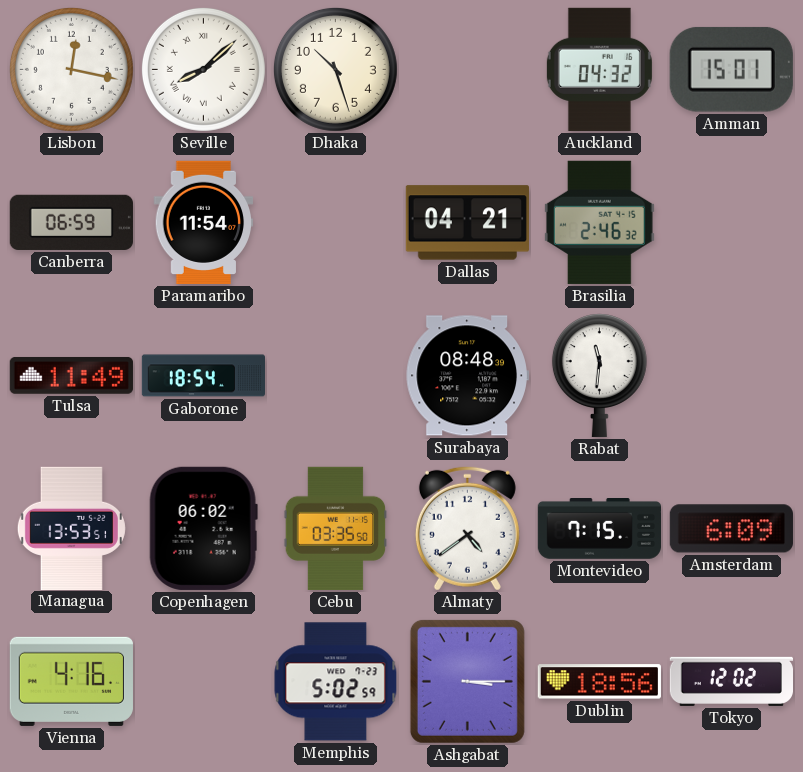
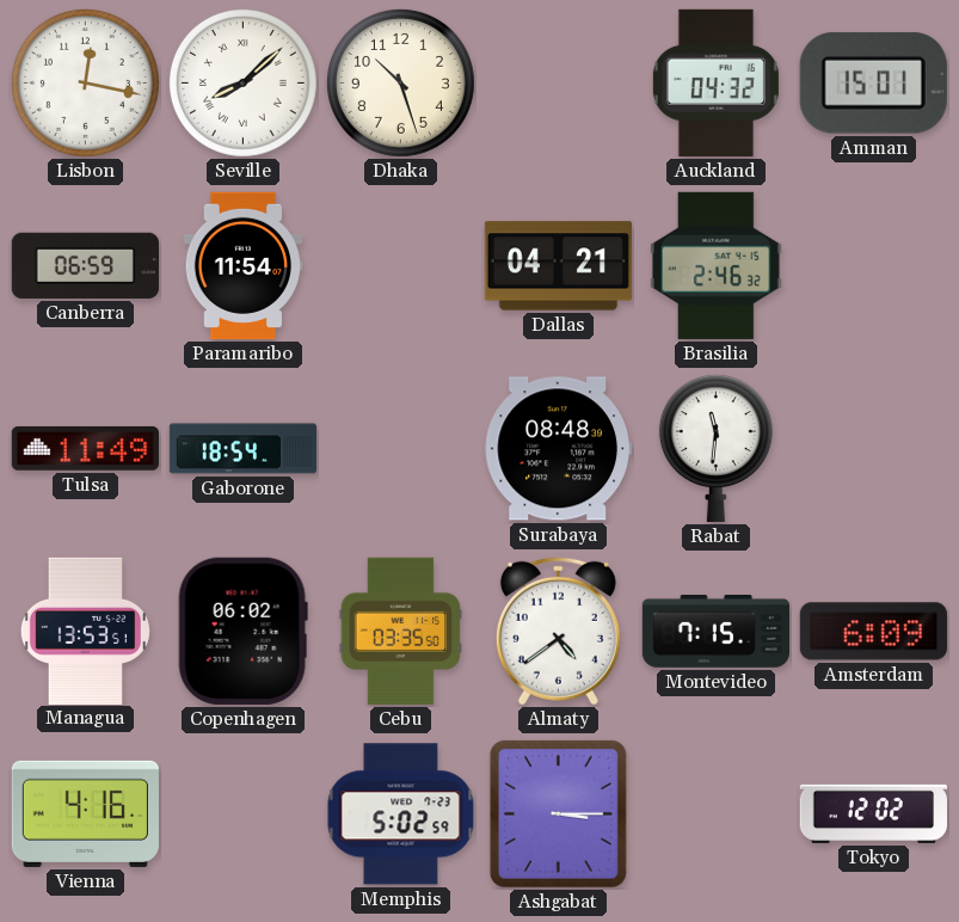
Dublin: 18:56 -> none (599, 682)
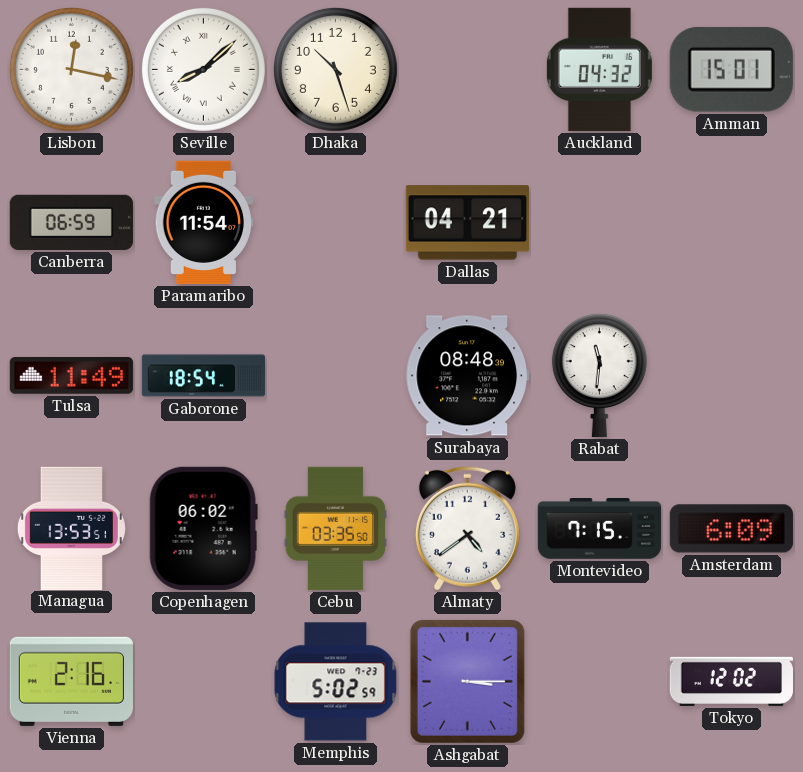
Brasilia: 2:46 -> none (715, 265)
Vienna: 4:16 -> 2:16 (71, 681)
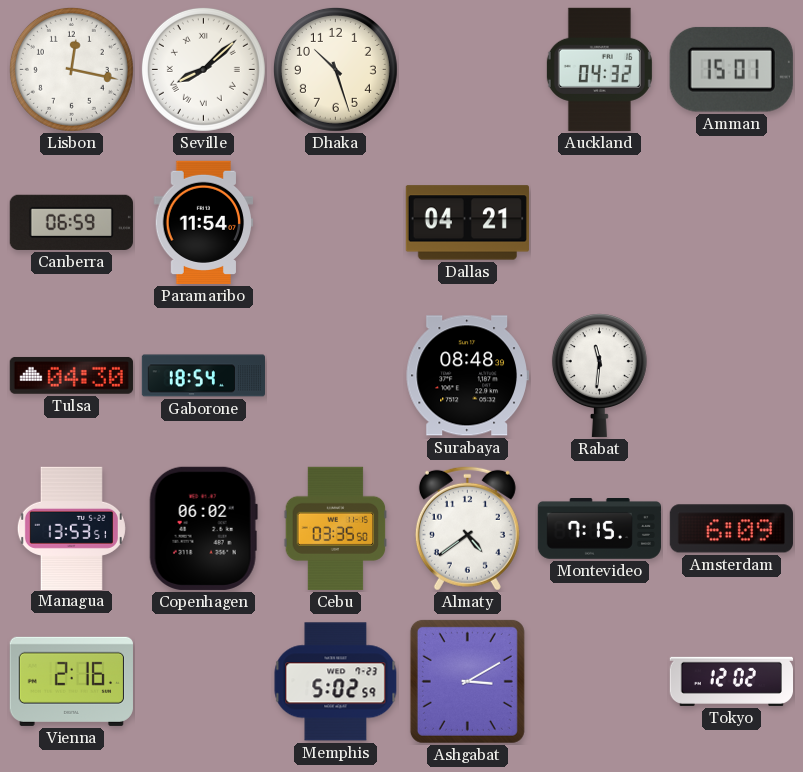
Tulsa: 11:49 -> 04:30 (71, 375)
Ashgabat: 3:15 -> 3:10 (467, 681)
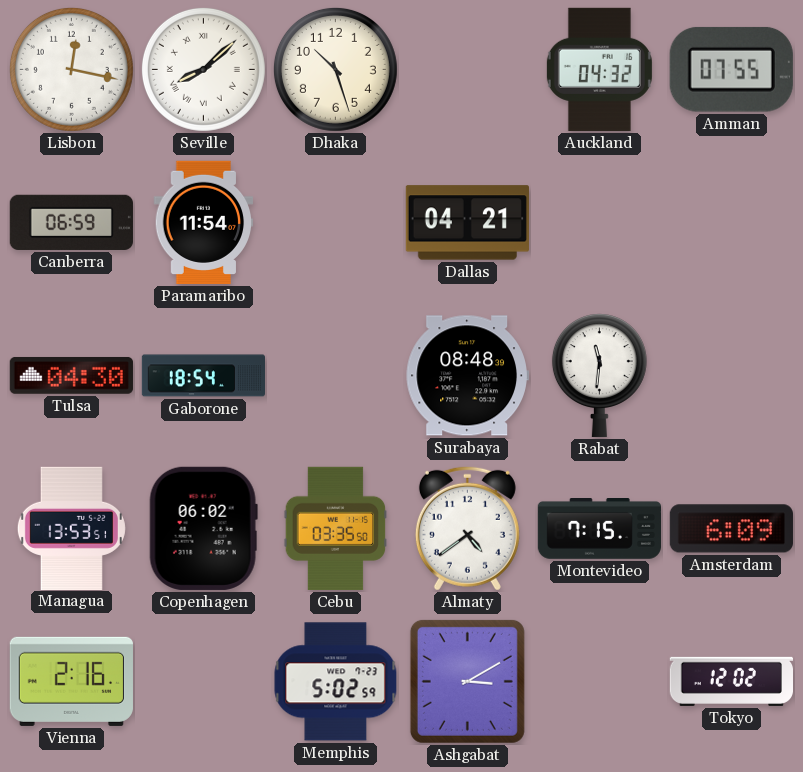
Amman: 15:01 -> 07:55 (731, 69)
